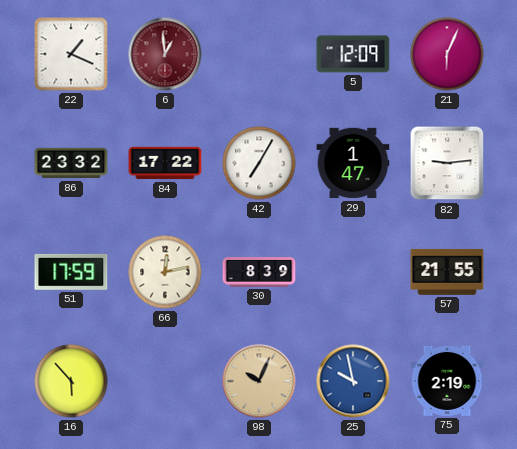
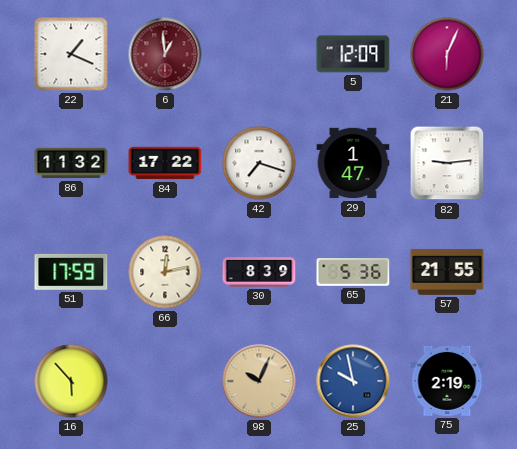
86: 23:32 -> 11:32 (71, 163)
42: 7:05 -> 7:18 (259, 163)
65: none -> 5:36 (353, 272)
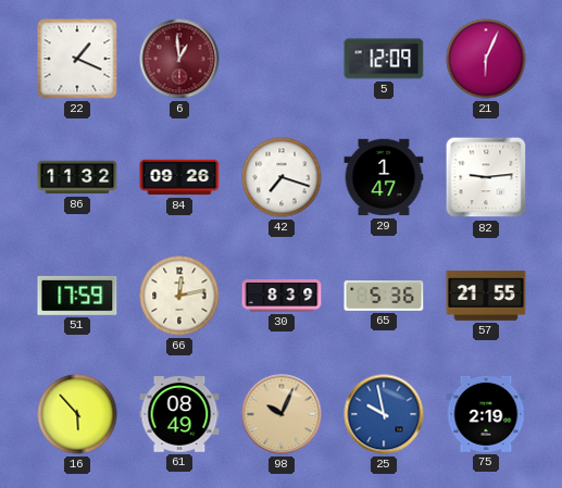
84: 17:22 -> 09:26 (179, 177)
61: none -> 08:49 (179, 414)
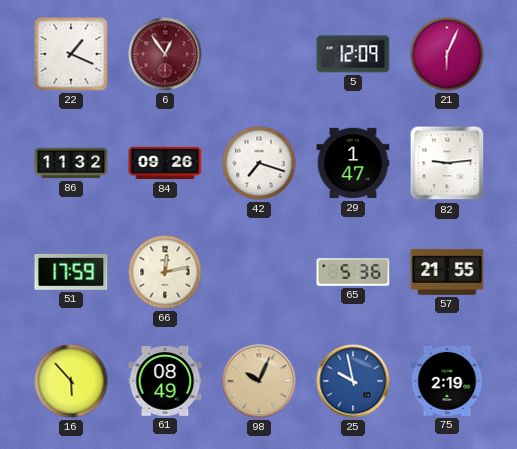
6: 12:59 -> 12:54 (165, 54)
30: 8:39 -> none (282, 296)
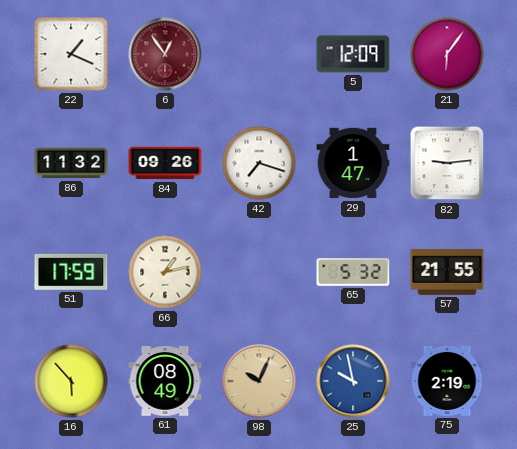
21: 6:04 -> 6:06 (447, 54)
66: 12:13 -> 1:13 (165, 272)
65: 5:36 -> 5:32 (353, 272)
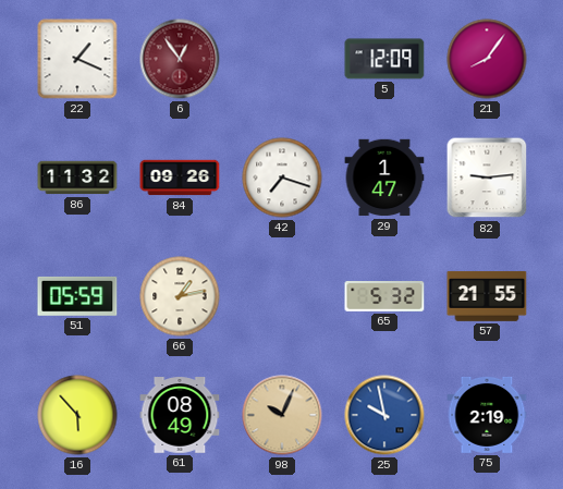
21: 6:06 -> 8:06 (487, 59)
51: 17:59 -> 05:59 (77, 296)
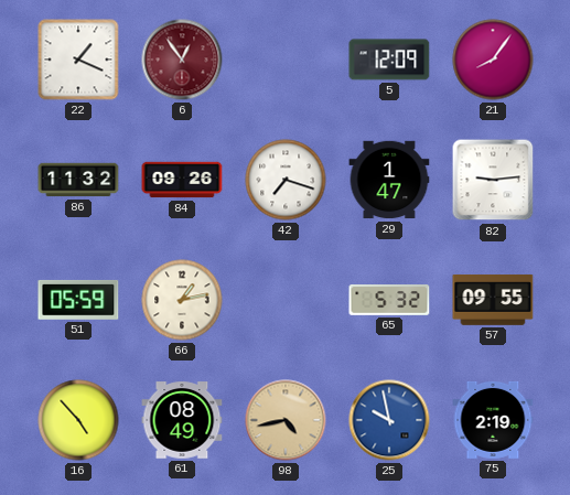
57: 21:55 -> 09:55 (493, 300)
16: 5:53 -> 4:53 (78, 420)
98: 10:04 -> 4:43 (286, 420)
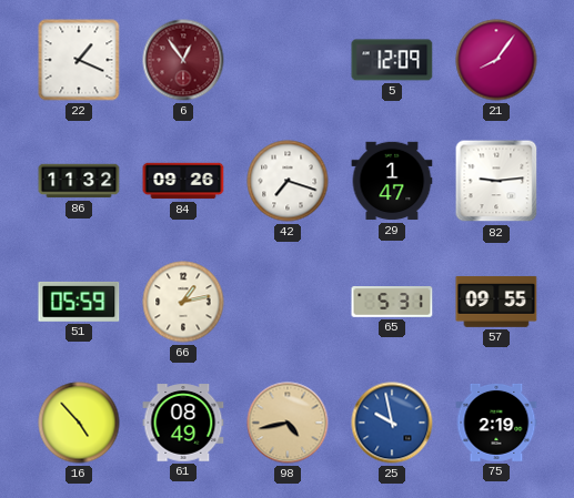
65: 5:32 -> 5:31 (392, 302)
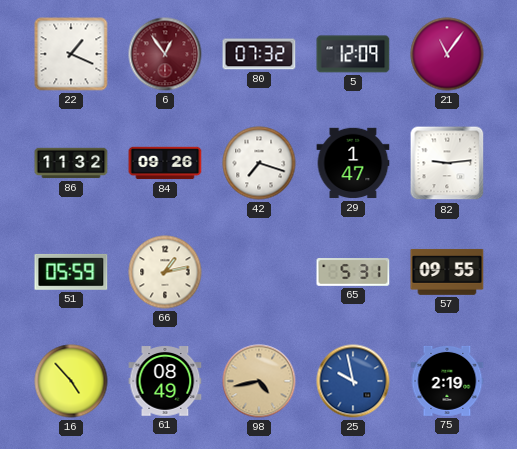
80: none -> 07:32 (259, 54)
21: 8:06 -> 11:06 (447, 54)
